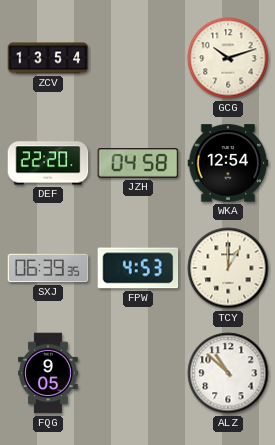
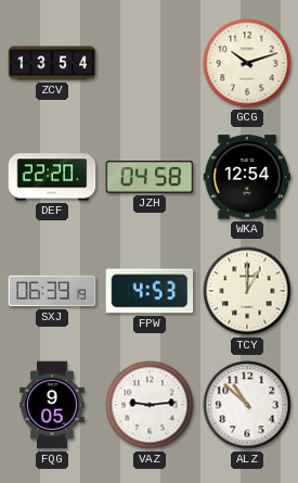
SXJ: 06:39:35 -> 06:39:19 (52, 291)
VAZ: none -> 9:14 (150, 405)
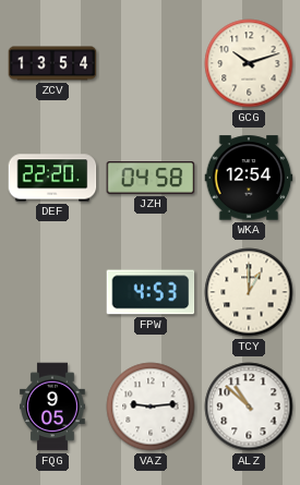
SXJ: 06:39 -> none (52, 291)
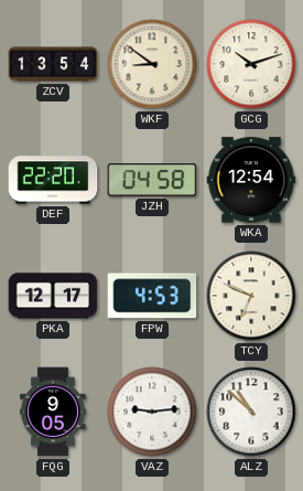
WKF: none -> 8:51 (152, 64)
PKA: none -> 12:17 (53, 296)
TCY: 1:00 -> 6:49 (251, 296)
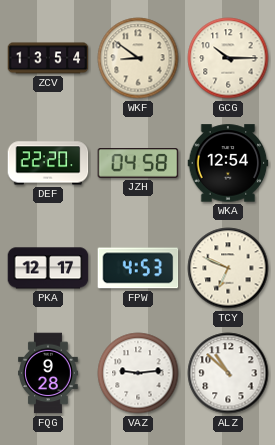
GCG: 10:12 -> 10:15 (228, 58)
FQG: 9:05 -> 9:28 (49, 373)
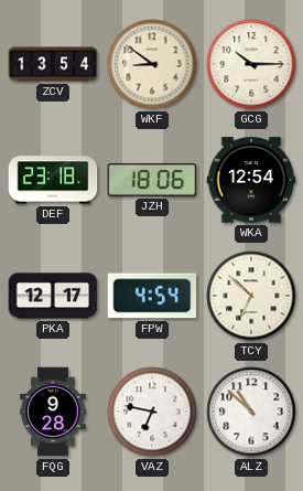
DEF: 22:20 -> 23:18 (53, 180)
JZH: 04:58 -> 18:06 (152, 180)
FPW: 4:53 -> 4:54 (152, 296)
TCY: 6:49 -> 6:52 (251, 296)
VAZ: 9:14 -> 6:47 (152, 412)
